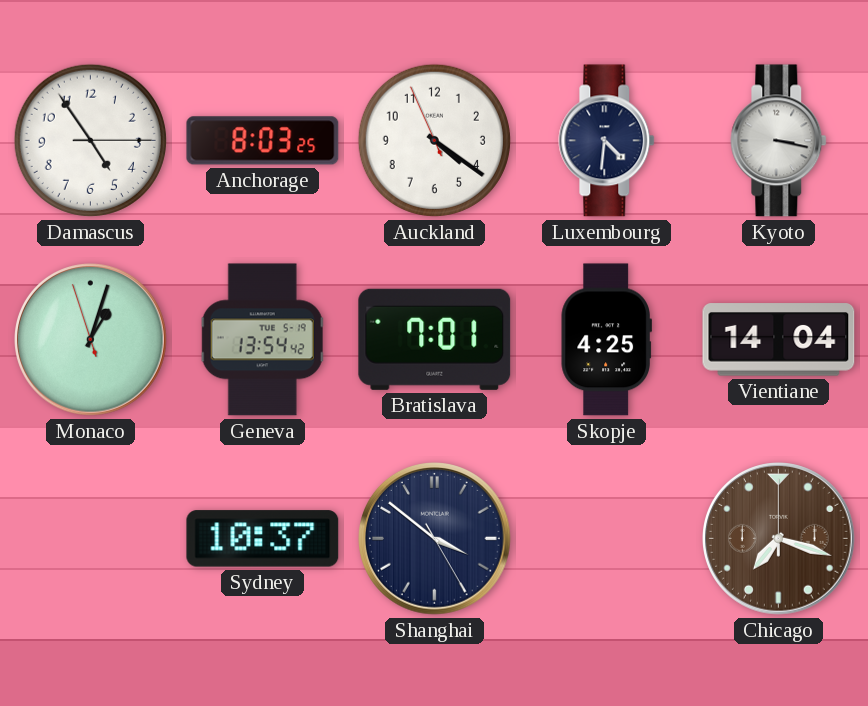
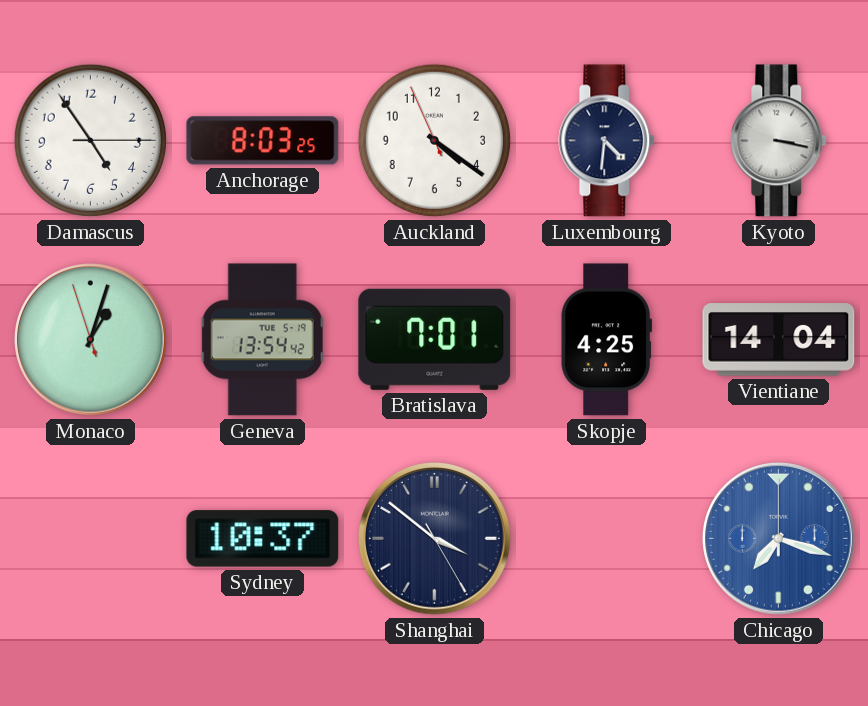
Chicago dial: brown -> blue (779, 539)
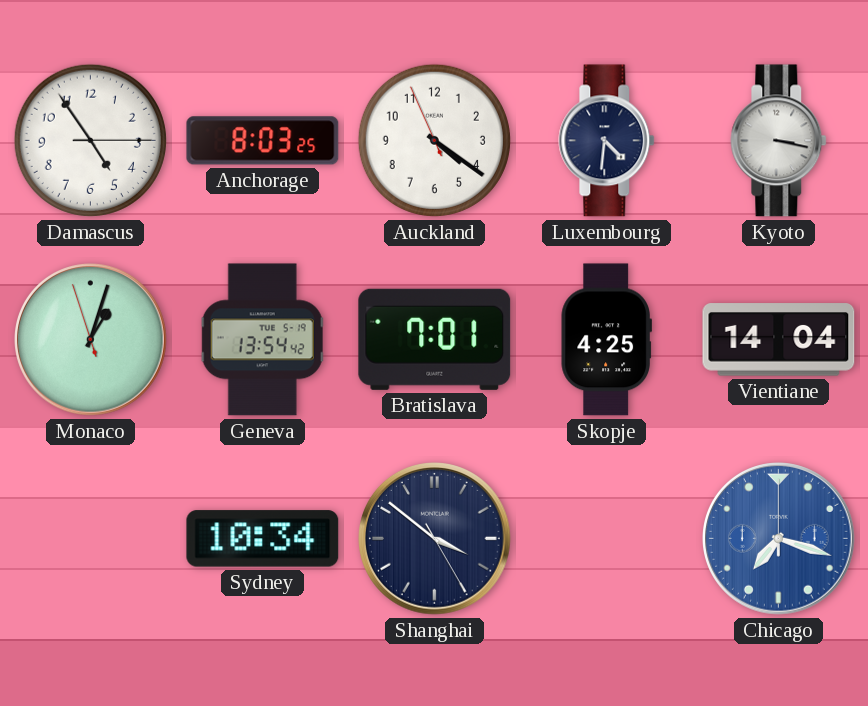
Sydney: 10:37 -> 10:34 (263, 539)
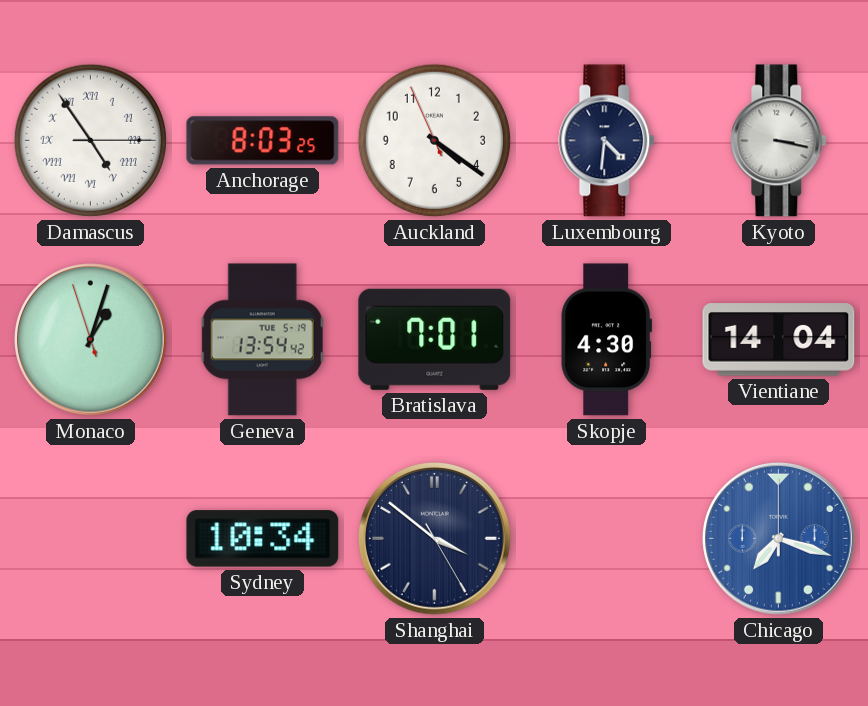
Damascus numerals: Arabic -> Roman (90, 140)
Skopje: 4:25 -> 4:30 (606, 340)
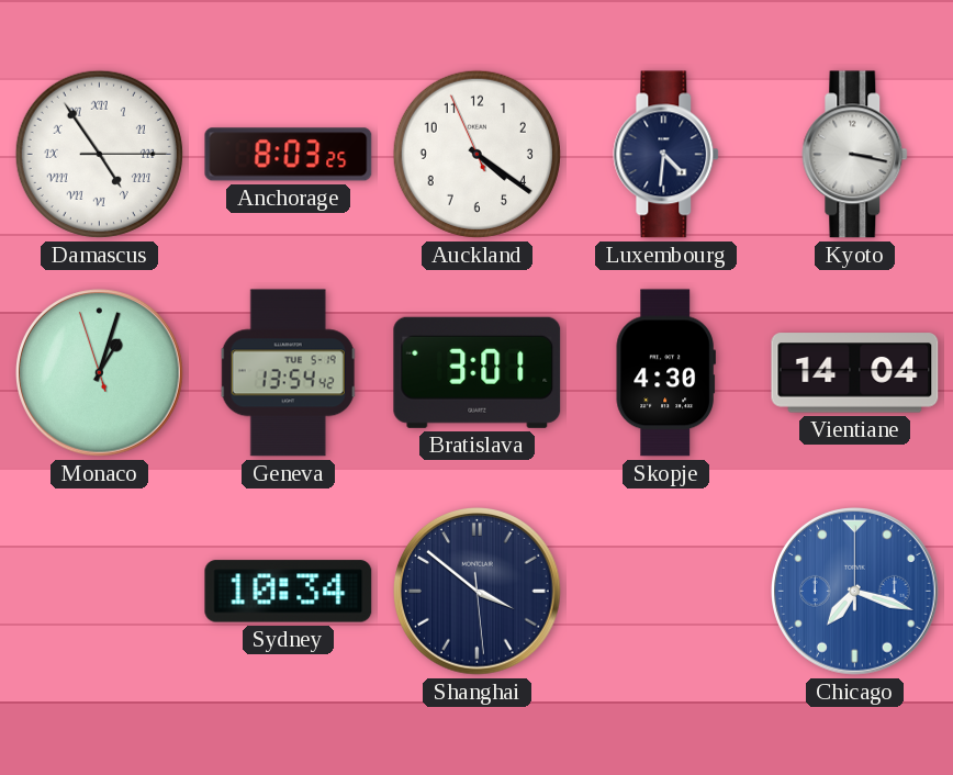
Bratislava: 7:01 -> 3:01 (478, 372)
Shanghai: 3:51:25 -> 3:51:29 (478, 592)
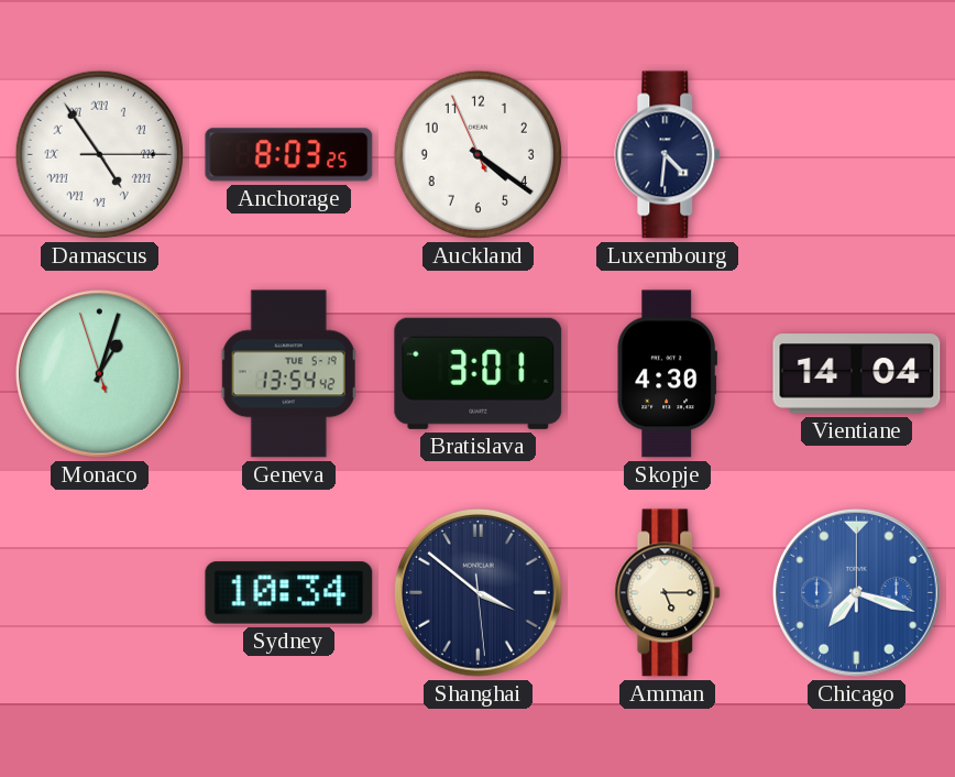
Kyoto: 3:17 -> none (855, 155)
Amman: none -> 5:15 (668, 593)
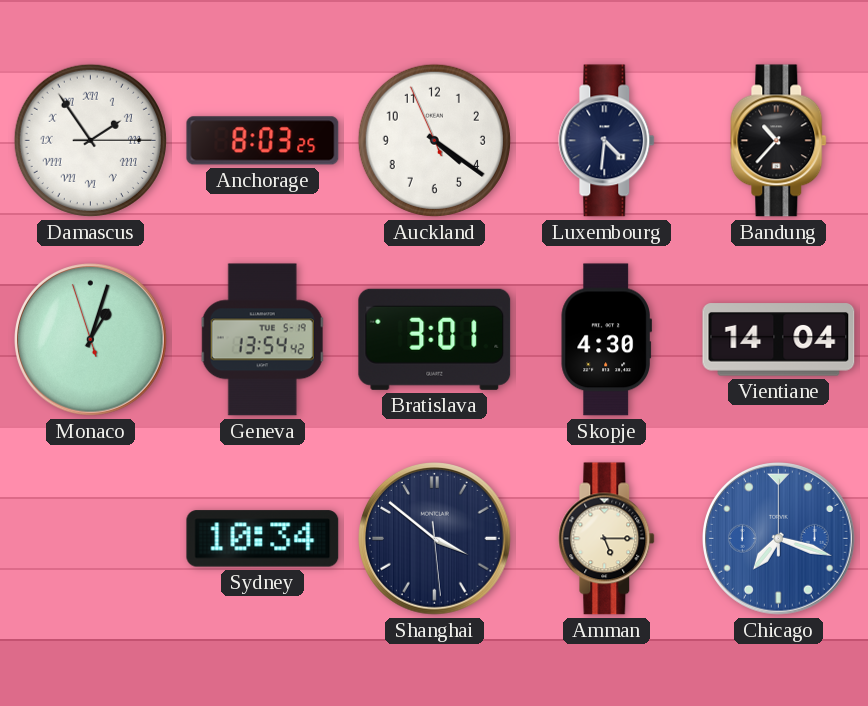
Damascus: 4:54 -> 1:54 (90, 140)
Bandung: none -> 10:37 (779, 141)
